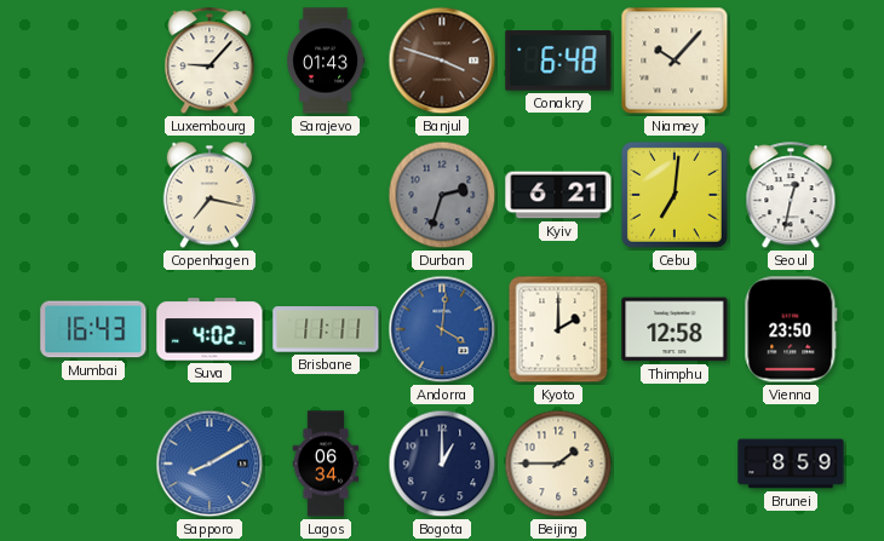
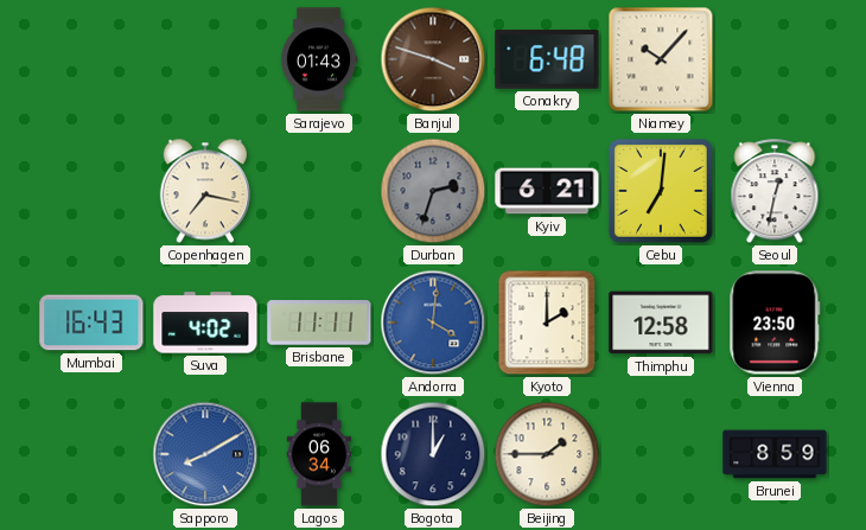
Luxembourg: 9:07 -> none (209, 62)
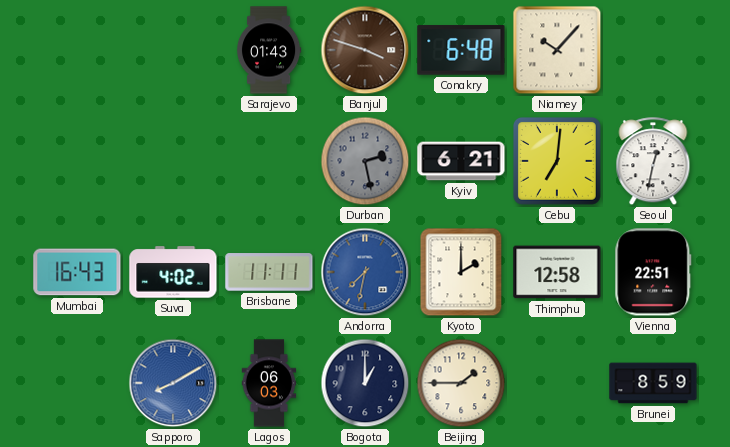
Copenhagen: 7:17 -> none (205, 191)
Durban: 2:33 -> 2:28 (365, 161)
Andorra: 4:01 -> 7:32 (365, 272)
Vienna: 23:50 -> 22:51 (653, 272)
Lagos: 06:34 -> 06:03 (269, 383)
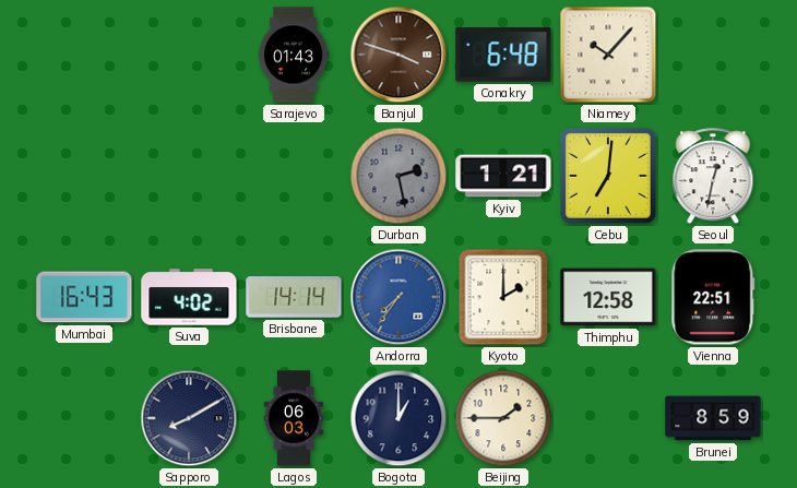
Kyiv: 6:21 -> 1:21 (503, 176)
Brisbane: 11:11 -> 14:14 (294, 297)
Andorra: 7:32 -> 7:36 (398, 297)
Sapporo dial: blue -> navy (189, 418)
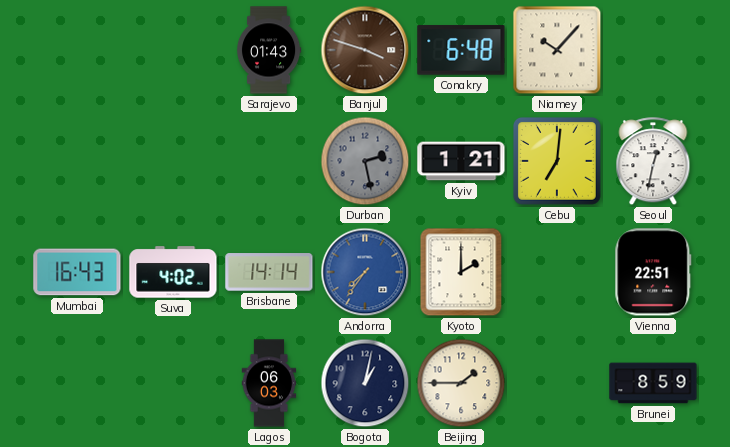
Thimphu: 12:58 -> none (608, 297)
Sapporo: 8:10 -> none (189, 418)
Bogota: 1:00 -> 1:02 (365, 383)
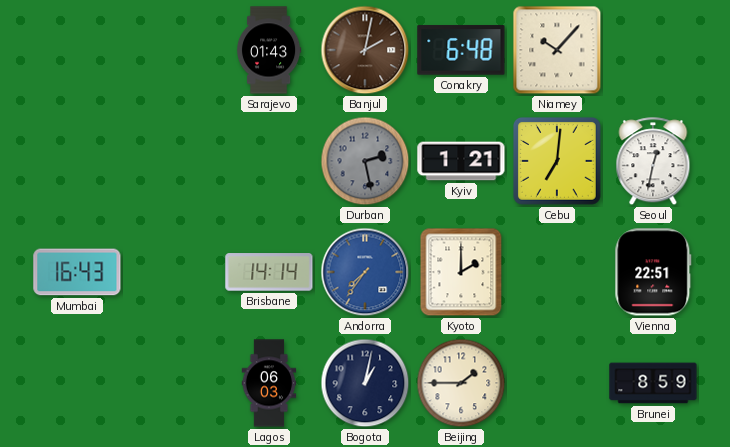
Banjul: 3:48 -> 2:02 (365, 50)
Suva: 4:02 -> none (173, 272)
